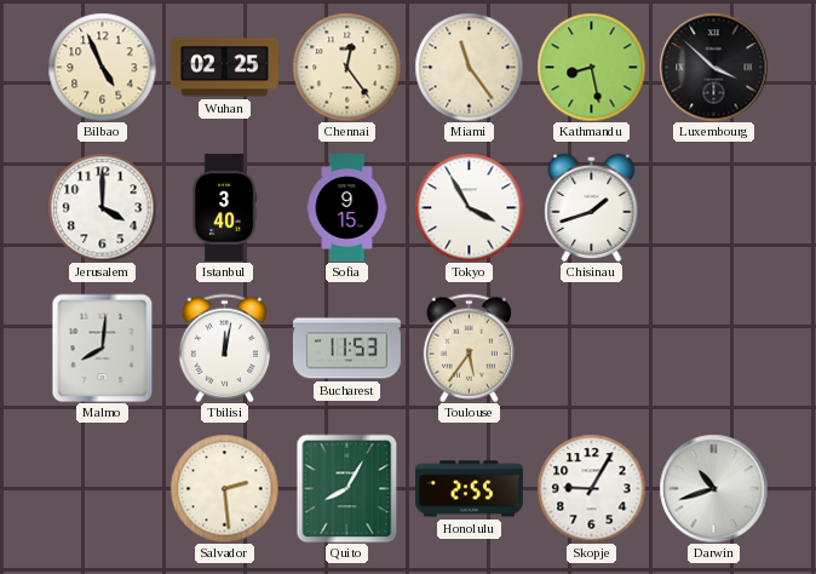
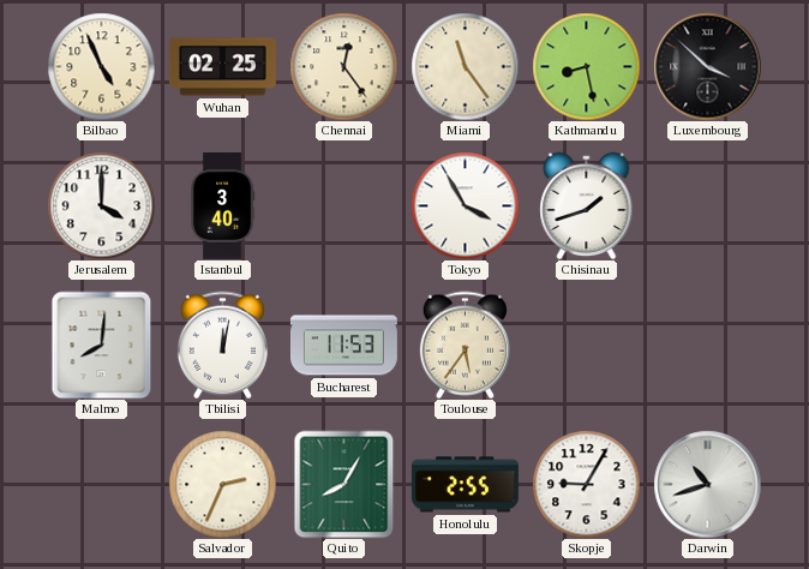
Sofia: 9:15 -> none (347, 207)
Salvador: 2:29 -> 2:34 (222, 484)
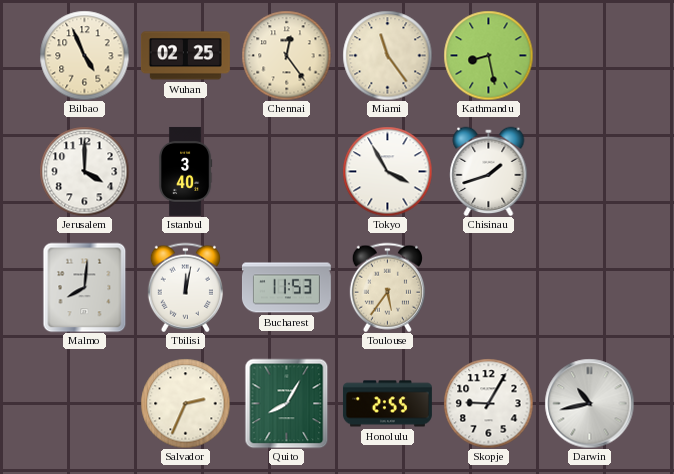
Luxembourg: 3:52 -> none (707, 66)
Darwin: 10:42 -> 10:43 (589, 403)
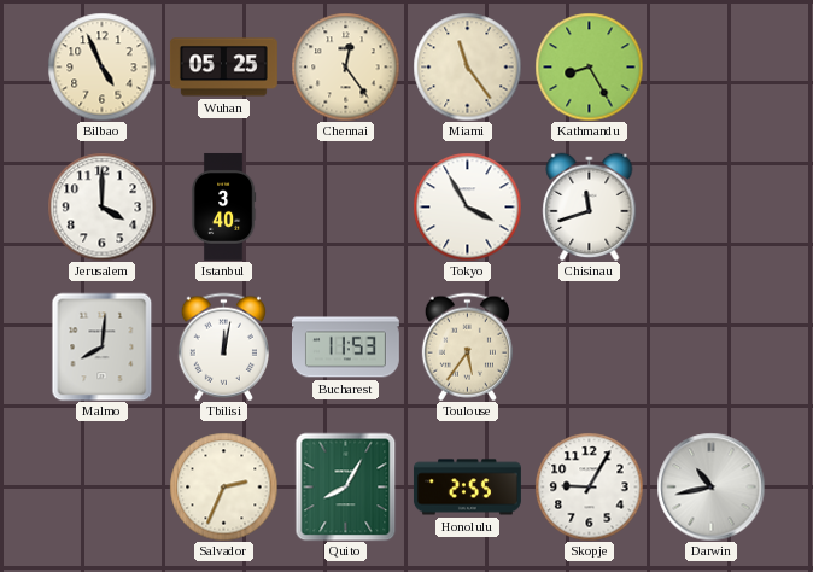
Wuhan: 02:25 -> 05:25 (223, 68)
Kathmandu: 8:28 -> 8:25 (589, 66)
Chisinau: 1:42 -> 11:42 (590, 206)
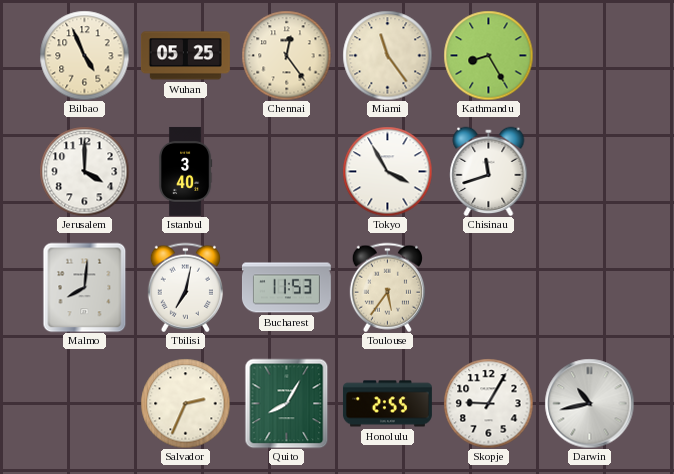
Tbilisi: 12:02 -> 7:02 (185, 287)
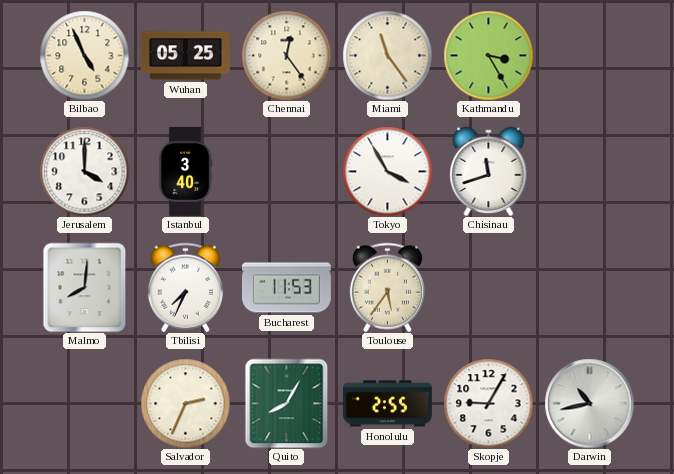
Kathmandu: 8:25 -> 3:25 (488, 55)
Tbilisi: 7:02 -> 7:34 (185, 287)
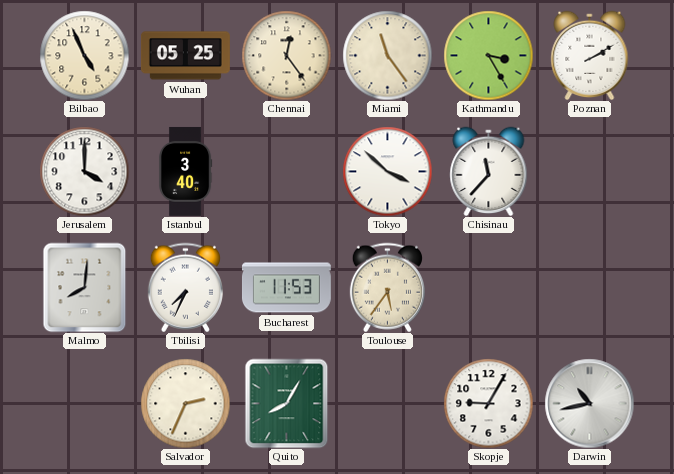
Poznan: none -> 2:10 (590, 55)
Tokyo: 3:55 -> 3:52 (387, 171)
Chisinau: 11:42 -> 11:37 (489, 171)
Honolulu: 2:55 -> none (387, 404)
